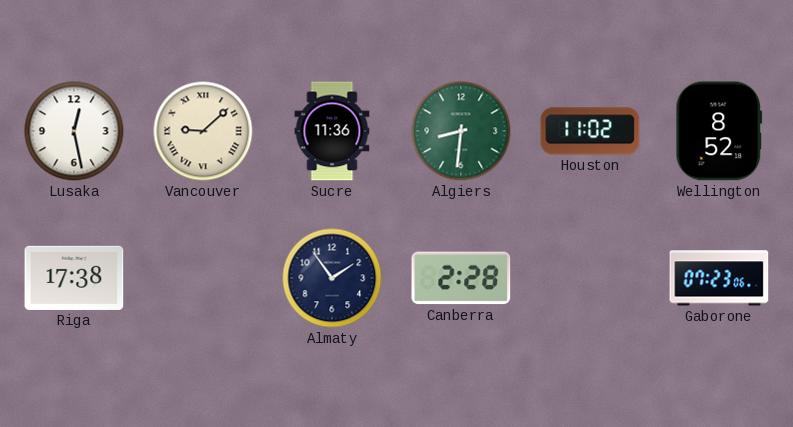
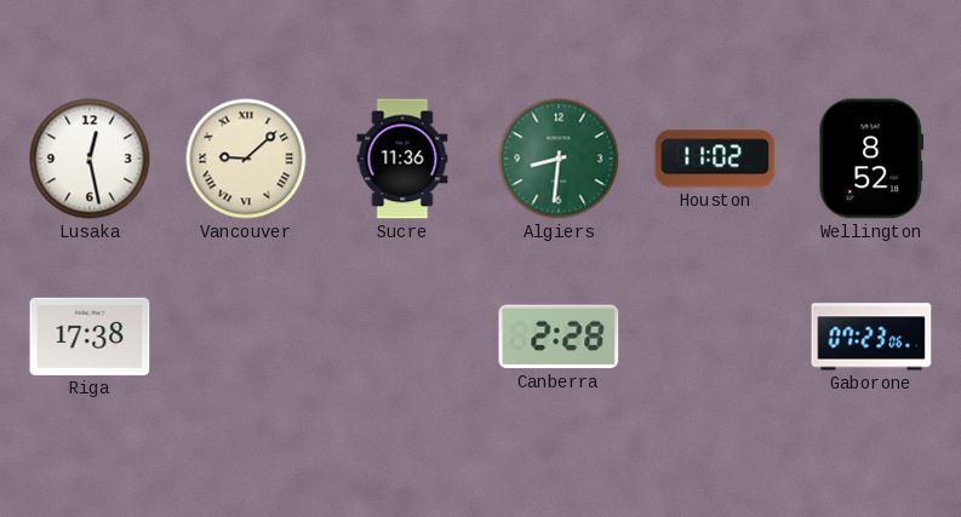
Almaty: 1:54 -> none (332, 278)
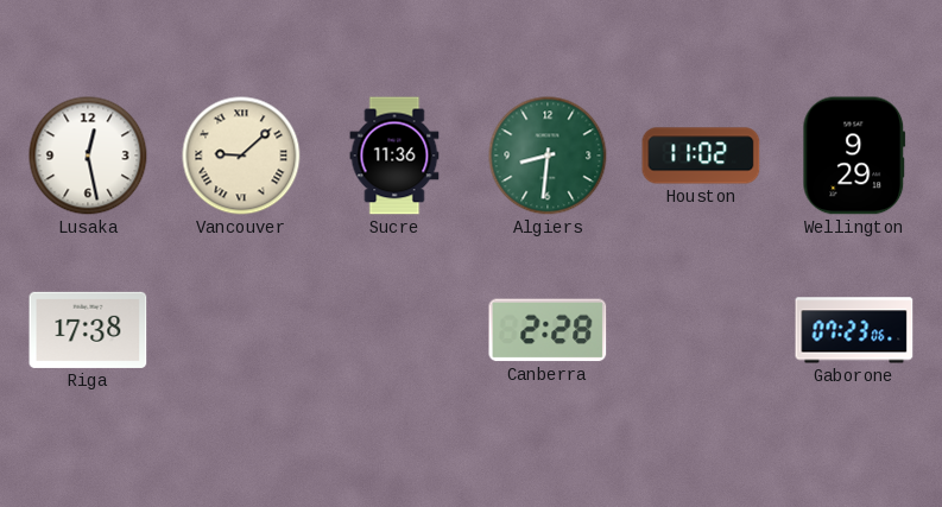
Wellington: 8:52 -> 9:29 (854, 156)
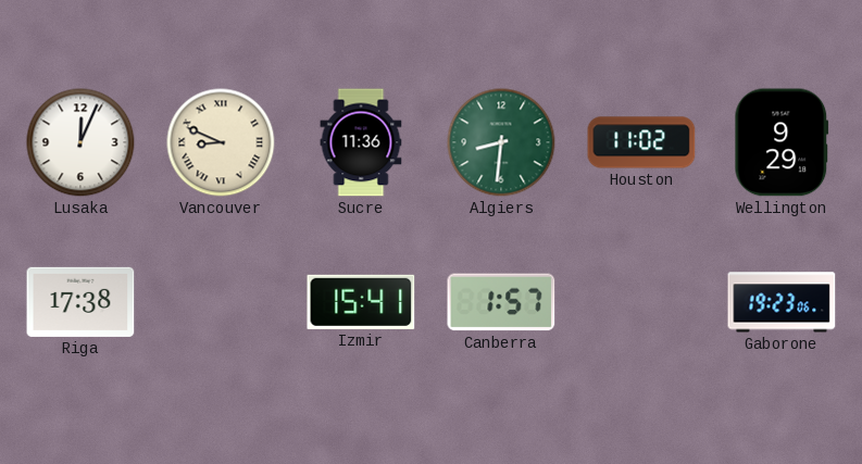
Lusaka: 12:28 -> 12:04 (80, 142)
Vancouver: 9:08 -> 8:49 (221, 142)
Izmir: none -> 15:41 (361, 302)
Canberra: 2:28 -> 1:57 (501, 302)
Gaborone: 07:23 -> 19:23 (782, 302)
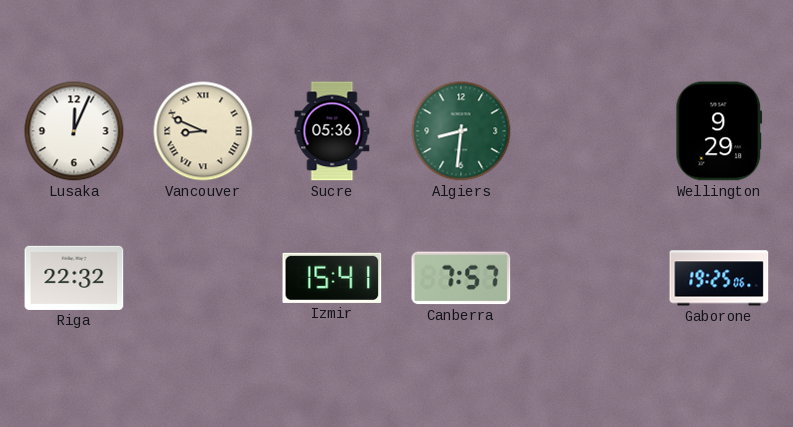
Sucre: 11:36 -> 05:36 (332, 131)
Houston: 11:02 -> none (641, 142)
Riga: 17:38 -> 22:32 (74, 278)
Canberra: 1:57 -> 7:57 (461, 278)
Gaborone: 19:23 -> 19:25 (719, 278)
